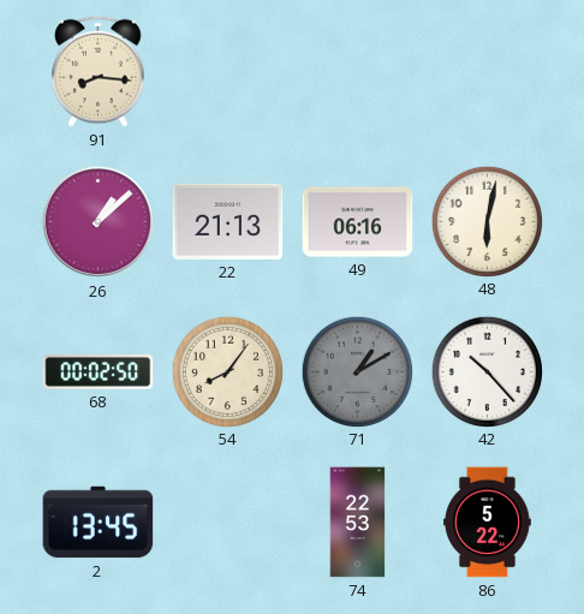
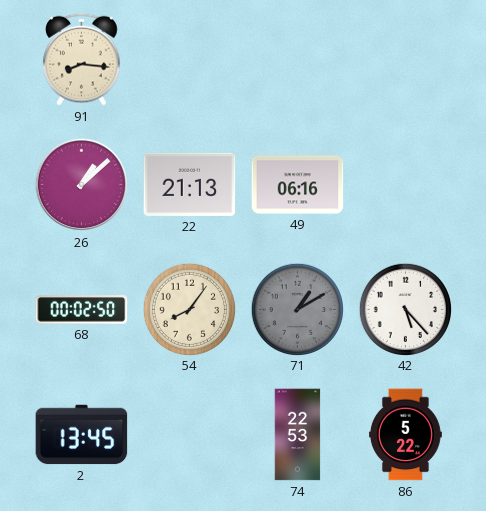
48: 6:02 -> none (487, 221)
42: 10:23 -> 5:23 (405, 309)
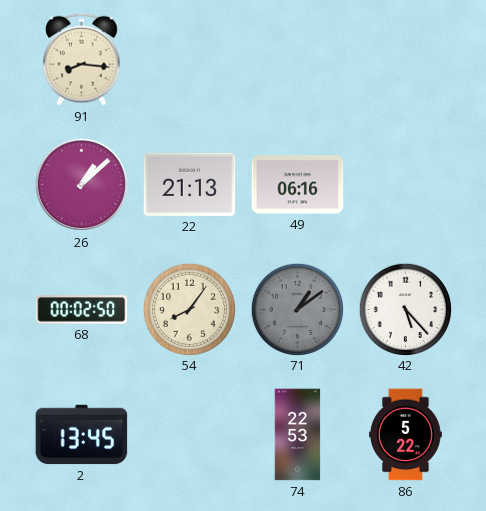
71: 1:10 -> 1:09 (297, 309)
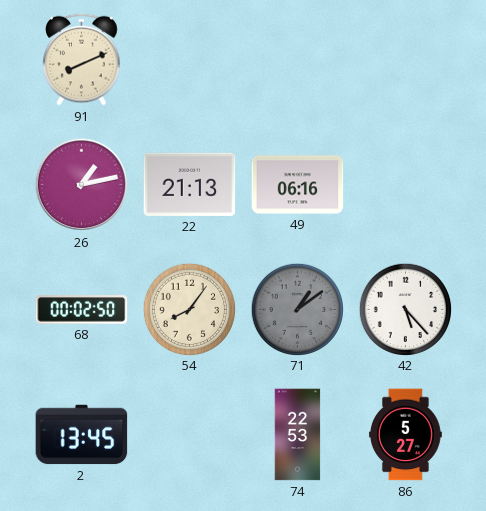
91: 8:16 -> 8:11 (82, 59)
26: 1:08 -> 1:13 (82, 185)
86: 5:22 -> 5:27 (405, 435)
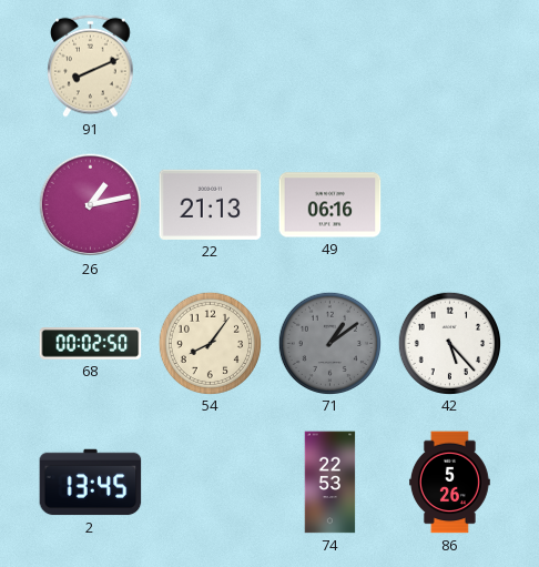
86: 5:27 -> 5:26 (449, 483)
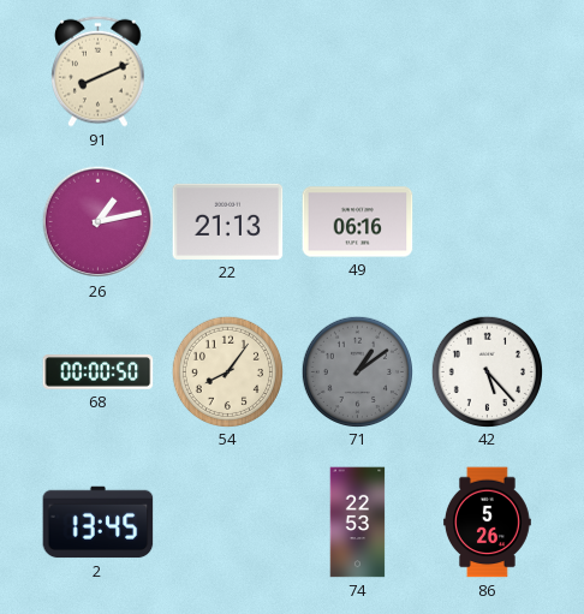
68: 00:02 -> 00:00 (99, 372)
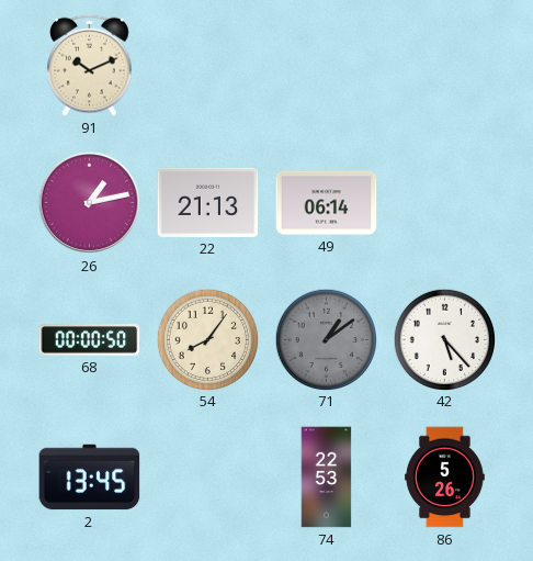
91: 8:11 -> 10:11 (90, 65)
49: 06:16 -> 06:14 (327, 203)
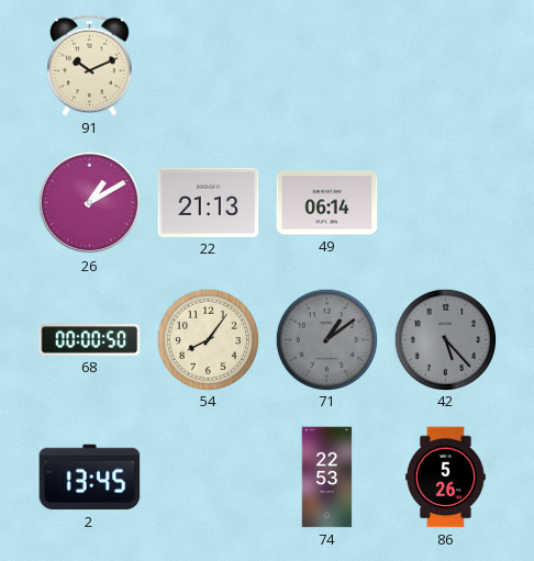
26: 1:13 -> 1:10 (90, 203)
42 dial: white -> grey (445, 339)
